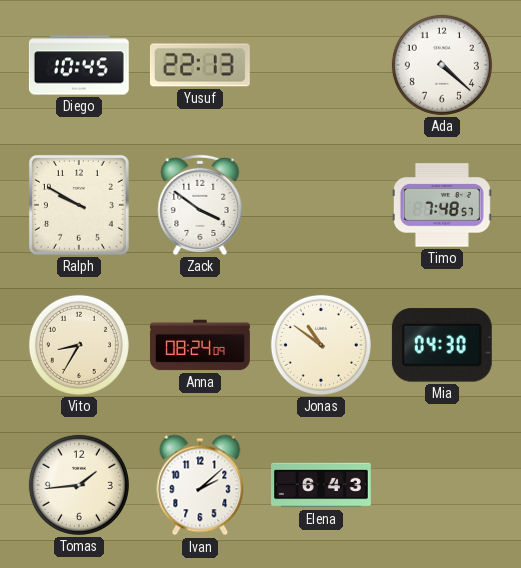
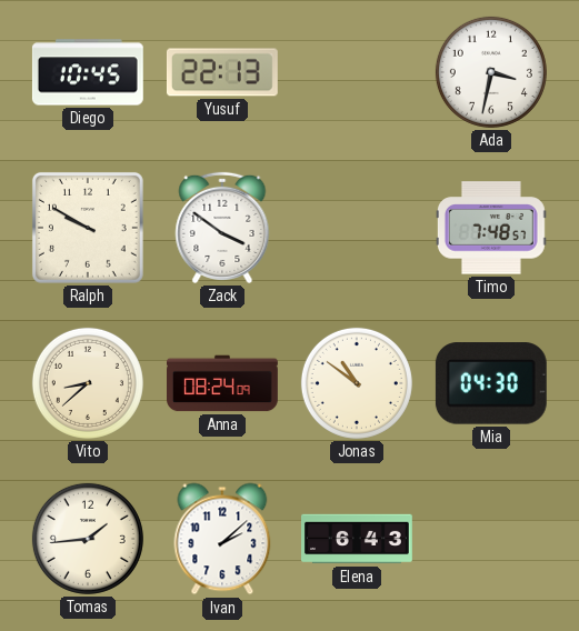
Ada: 4:22 -> 3:32 (491, 72)
Vito: 8:35 -> 8:38 (88, 383)
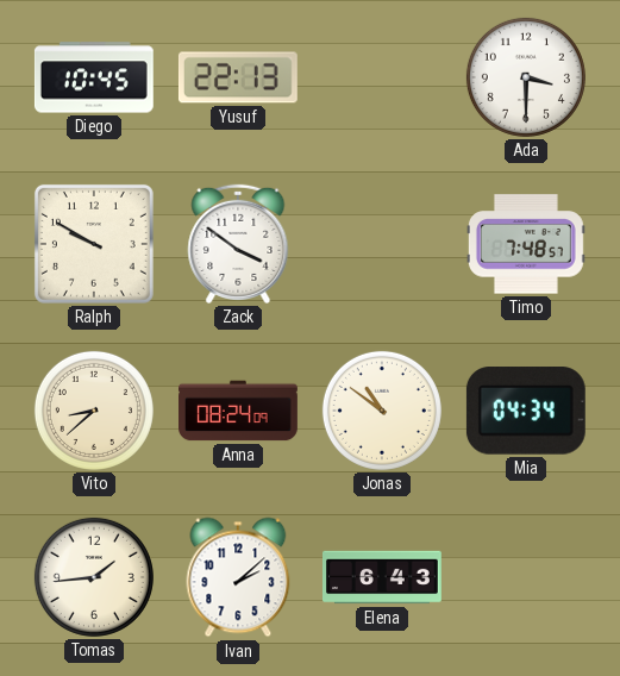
Ada: 3:32 -> 3:30 (526, 77)
Mia: 04:30 -> 04:34 (526, 411)
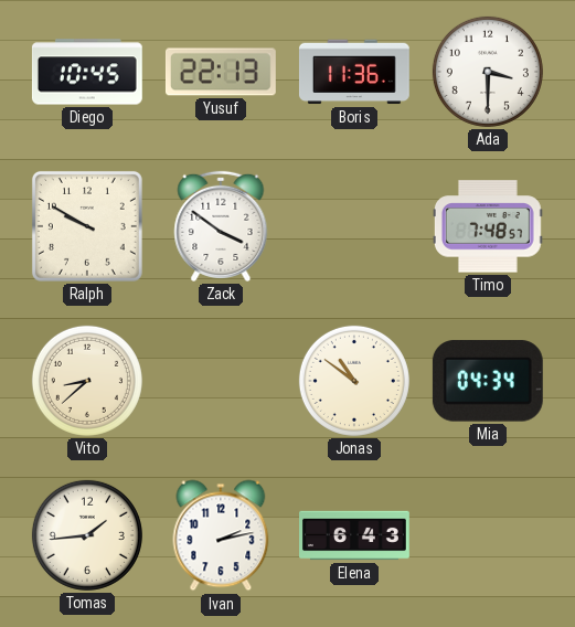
Boris: none -> 11:36 (354, 72)
Anna: 08:24 -> none (239, 411)
Ivan: 2:08 -> 2:13 (221, 535)
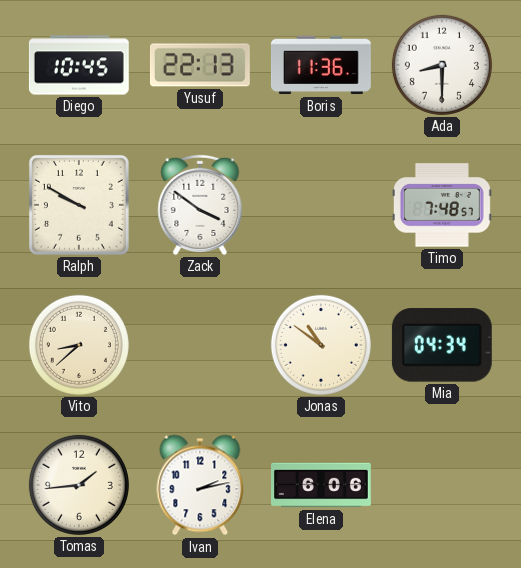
Ada: 3:30 -> 8:30 (442, 65)
Elena: 6:43 -> 6:06 (322, 485)
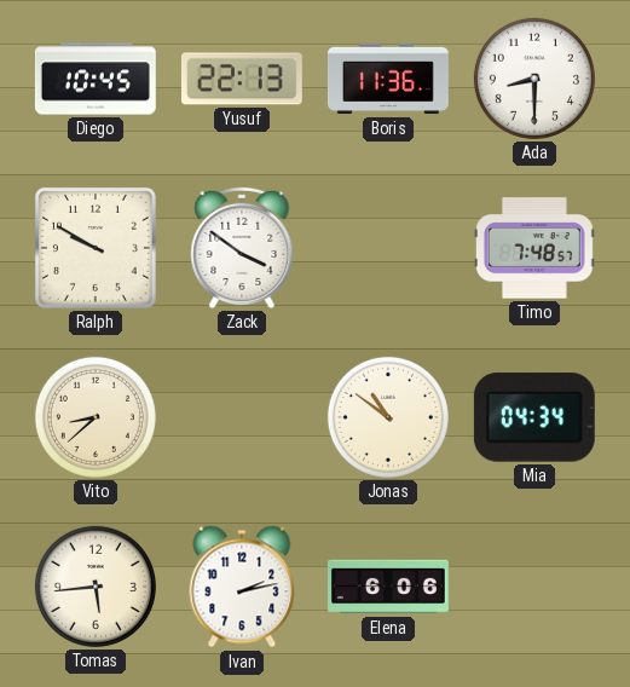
Tomas: 1:44 -> 5:44 (96, 587)
